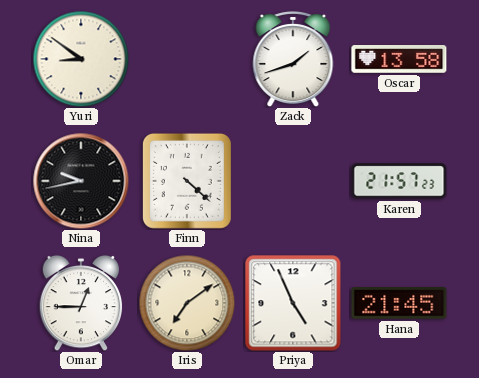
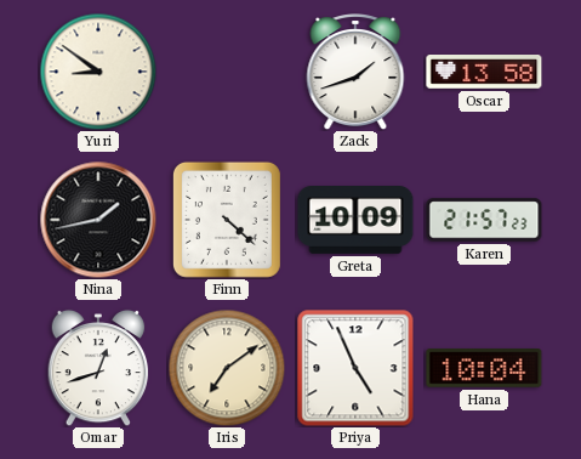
Nina: 9:43 -> 1:43 (98, 220)
Greta: none -> 10:09 (355, 221)
Omar: 12:45 -> 12:42 (98, 368)
Hana: 21:45 -> 10:04 (484, 369)
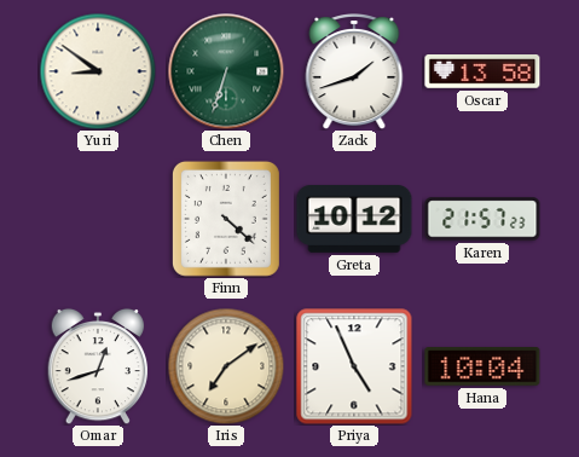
Chen: none -> 6:33 (226, 71)
Nina: 1:43 -> none (98, 220)
Greta: 10:09 -> 10:12 (354, 220)
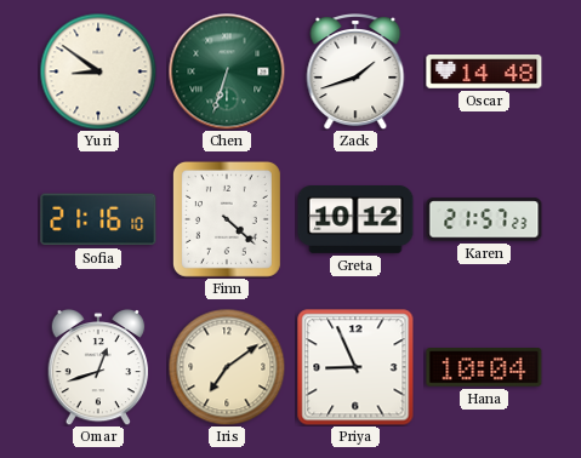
Oscar: 13:58 -> 14:48 (484, 73)
Sofia: none -> 21:16 (98, 219)
Priya: 4:56 -> 8:56 (355, 367)
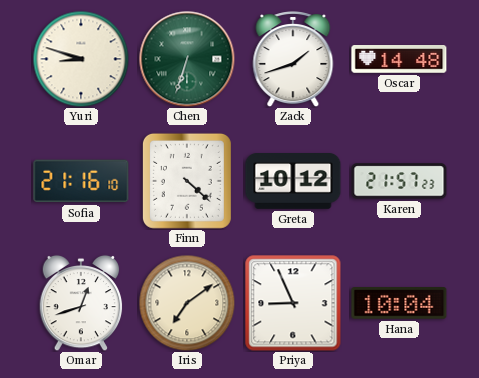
Yuri: 8:51 -> 8:48 (81, 59)
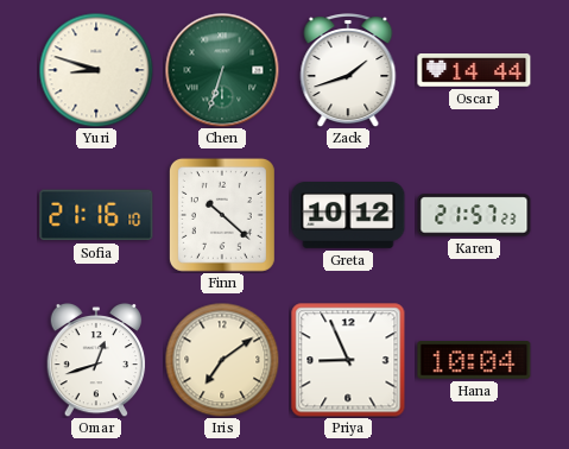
Oscar: 14:48 -> 14:44 (474, 71)
Finn: 4:22 -> 10:22 (222, 215)
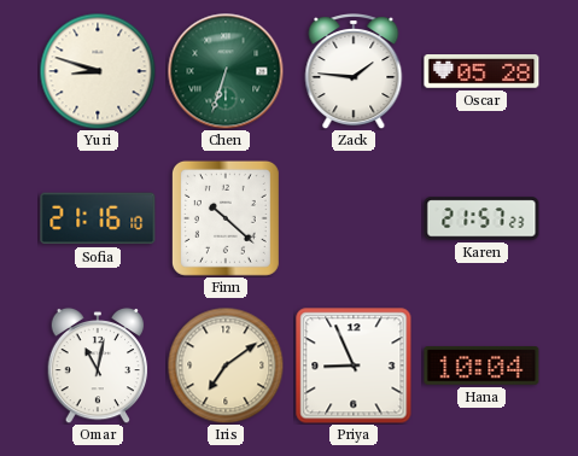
Zack: 1:42 -> 1:46 (354, 72)
Oscar: 14:44 -> 05:28 (481, 72)
Greta: 10:12 -> none (348, 216)
Omar: 12:42 -> 11:02 (98, 366)
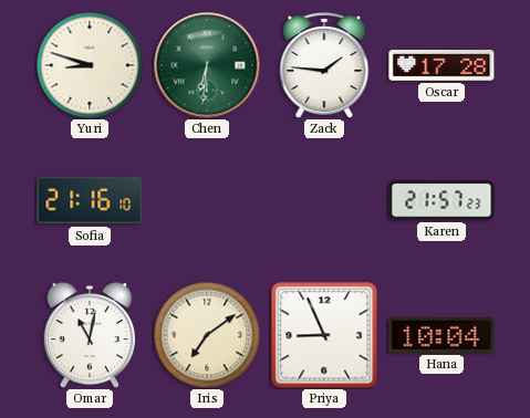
Chen: 6:33 -> 6:31 (207, 65)
Oscar: 05:28 -> 17:28 (441, 66)
Finn: 10:22 -> none (226, 218)
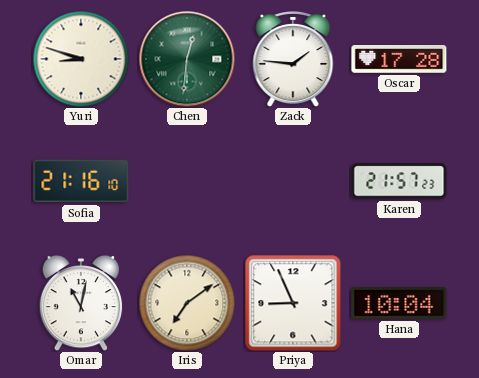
Chen: 6:31 -> 12:31 (187, 59)
